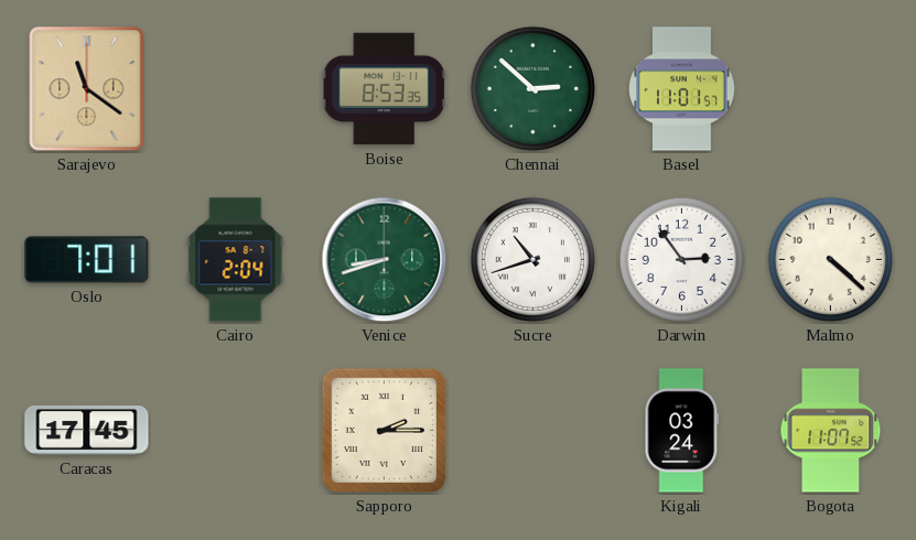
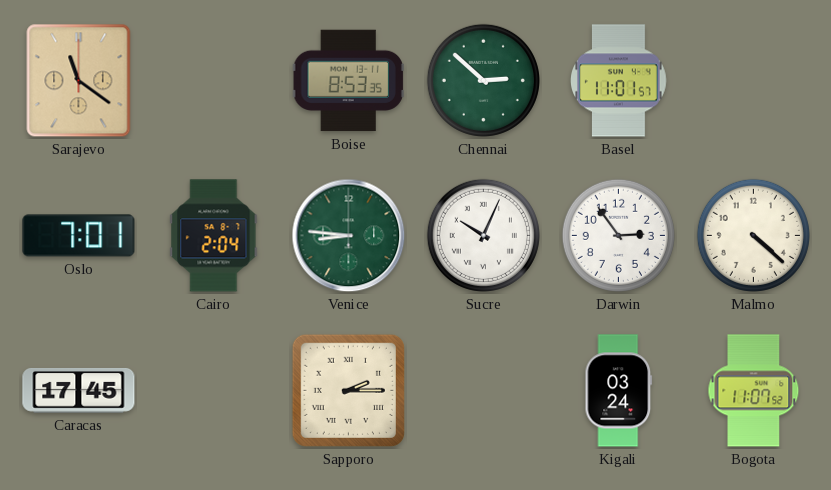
Venice: 8:42 -> 8:46 (349, 236)
Sucre: 10:42 -> 10:04 (483, 235)
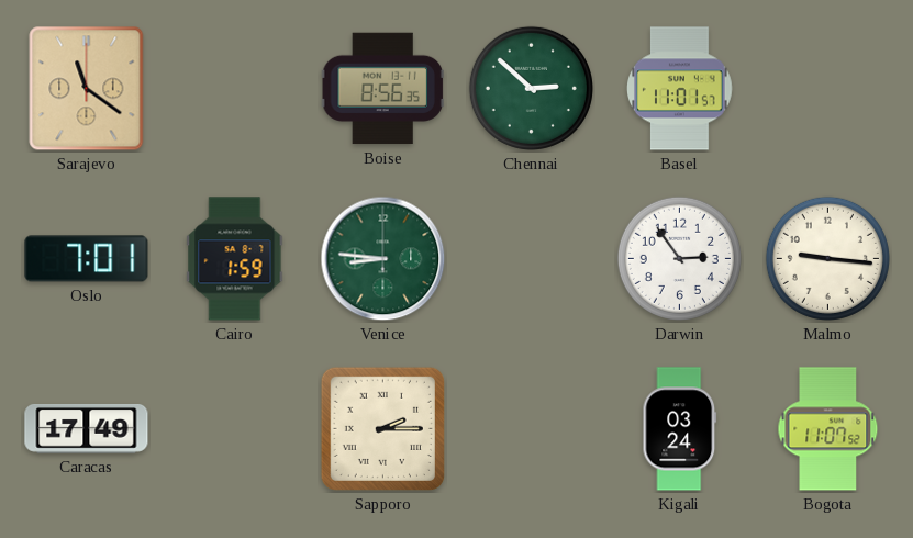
Boise: 8:53 -> 8:56 (382, 89)
Cairo: 2:04 -> 1:59 (235, 259)
Sucre: 10:04 -> none (483, 235)
Malmo: 4:22 -> 9:16 (827, 258)
Caracas: 17:45 -> 17:49 (87, 429)
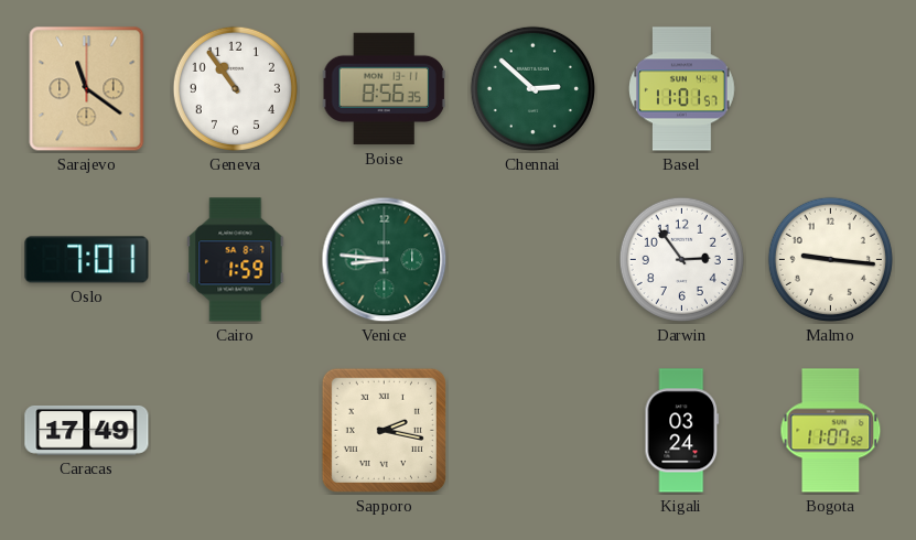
Geneva: none -> 10:54 (235, 88)
Sapporo: 2:15 -> 2:17 (384, 430)
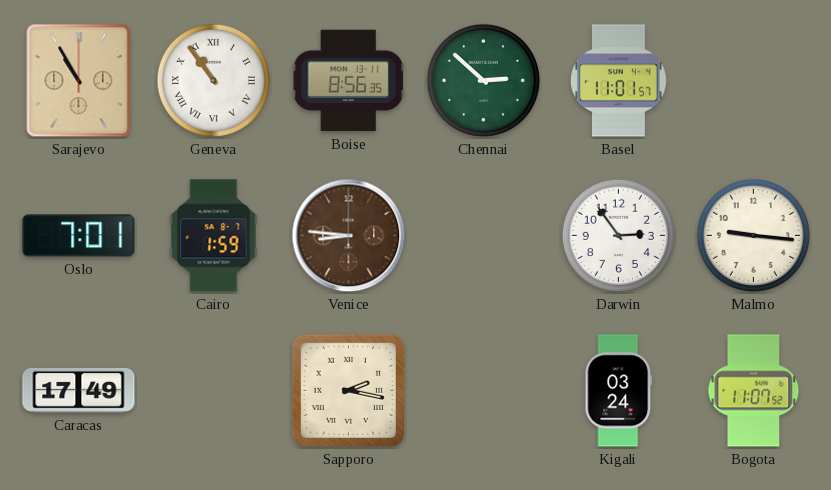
Sarajevo: 11:21 -> 10:55 (79, 81)
Geneva numerals: Arabic -> Roman (213, 80)
Venice dial: green -> brown (349, 236)
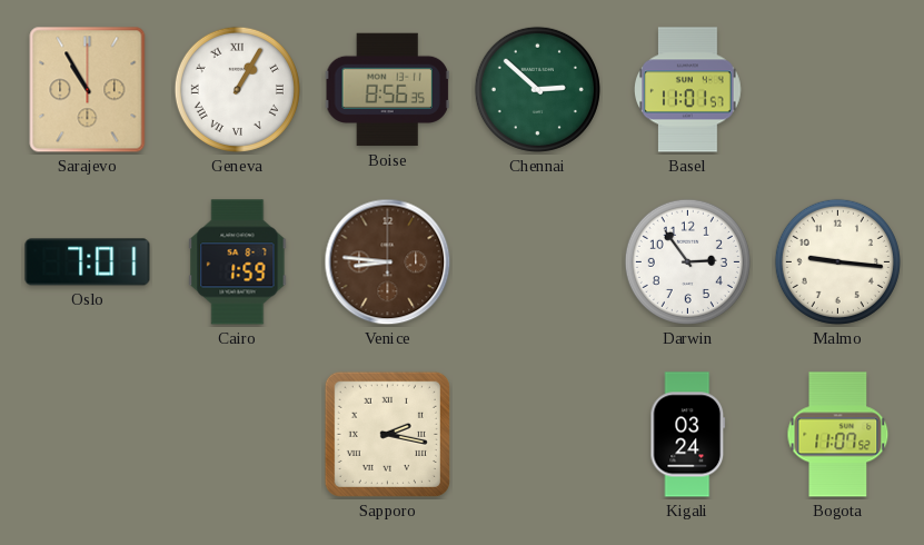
Geneva: 10:54 -> 1:05 (237, 89)
Caracas: 17:49 -> none (79, 391)
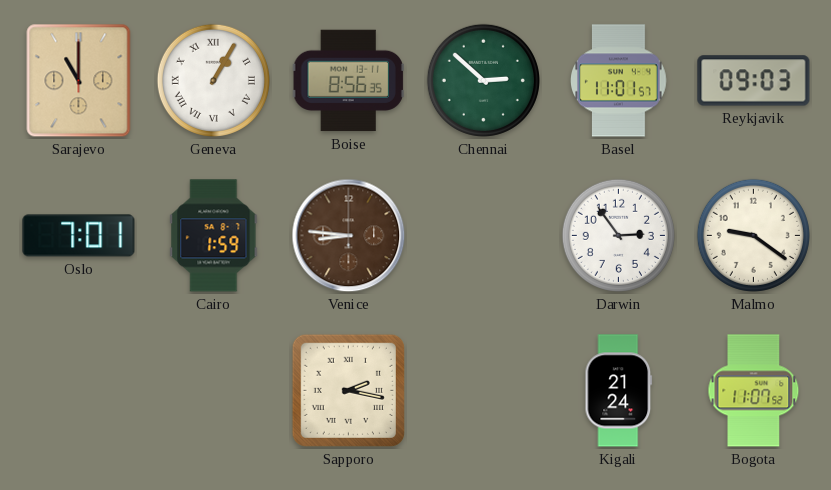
Sarajevo: 10:55 -> 11:00 (79, 81)
Reykjavik: none -> 09:03 (754, 81)
Malmo: 9:16 -> 9:21 (753, 235)
Kigali: 03:24 -> 21:24 (619, 391)
